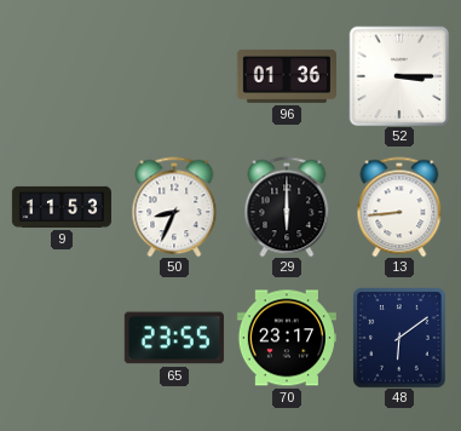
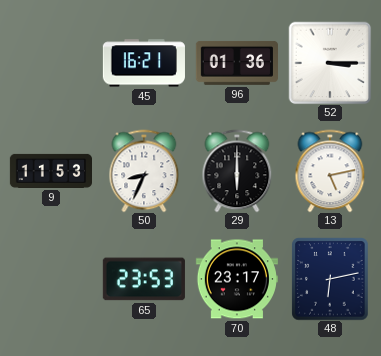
45: none -> 16:21 (144, 63)
13: 8:44 -> 5:13 (330, 171)
65: 23:55 -> 23:53 (144, 279)
48: 6:09 -> 6:13 (330, 279)
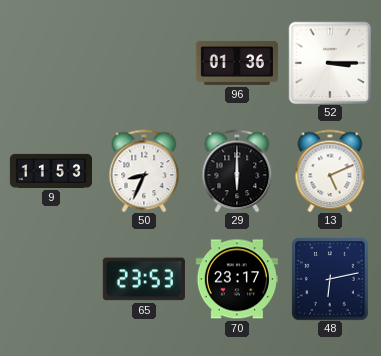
45: 16:21 -> none (144, 63)
13: 5:13 -> 5:11 (330, 171)
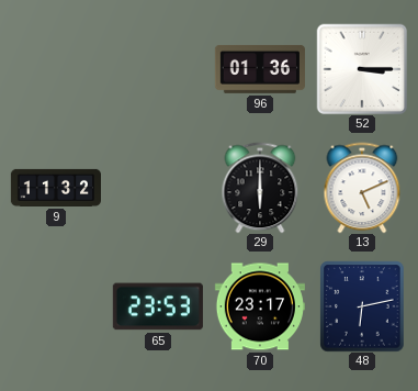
9: 11:53 -> 11:32 (55, 188)
50: 8:34 -> none (144, 171)
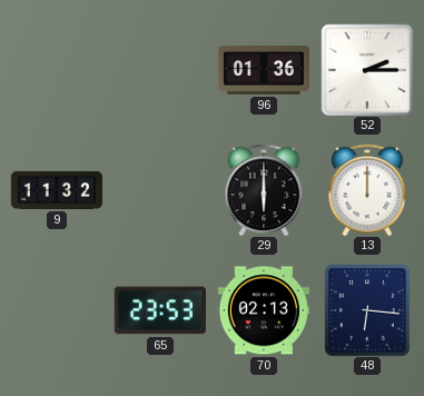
52: 3:15 -> 2:15 (367, 70)
13: 5:11 -> 12:00 (367, 190)
70: 23:17 -> 02:13 (264, 310)
48: 6:13 -> 6:16 (367, 310)
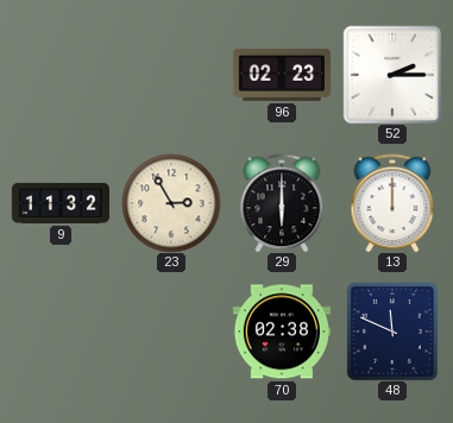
96: 01:36 -> 02:23 (282, 75)
23: none -> 2:55 (171, 203)
65: 23:53 -> none (160, 310)
70: 02:13 -> 02:38 (282, 332)
48: 6:16 -> 11:49 (392, 332)
